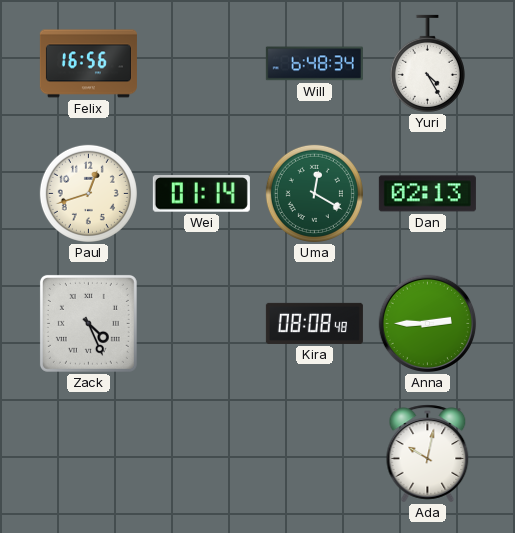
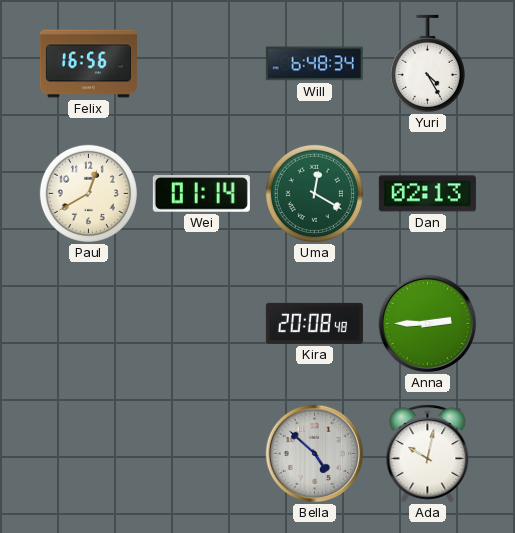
Paul: 12:42 -> 12:40 (88, 193)
Zack: 4:26 -> none (88, 323)
Kira: 08:08 -> 20:08 (314, 323)
Bella: none -> 4:52 (315, 454)
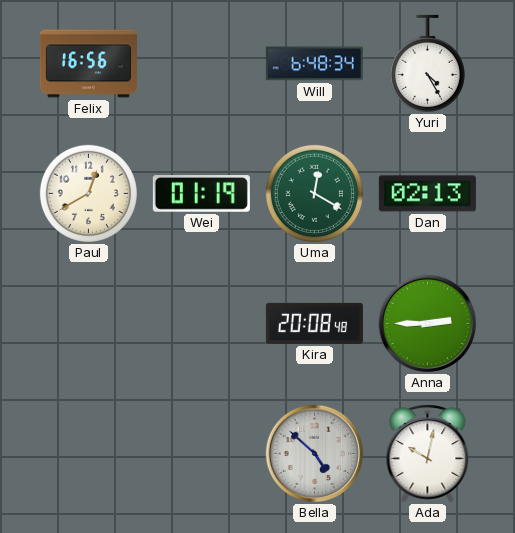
Wei: 01:14 -> 01:19 (201, 194)
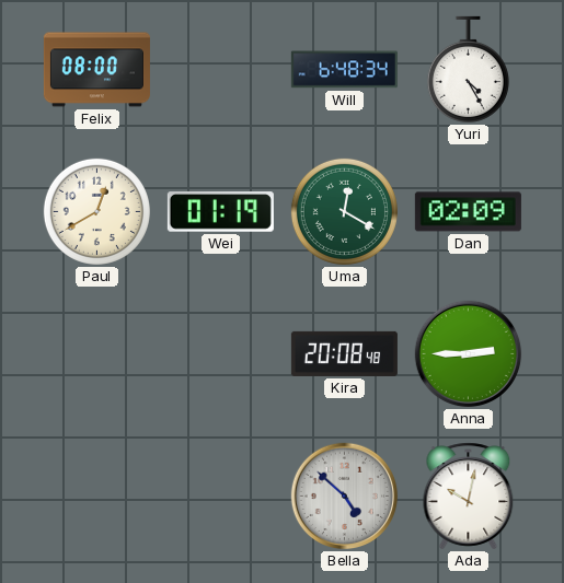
Felix: 16:56 -> 08:00 (96, 70)
Dan: 02:13 -> 02:09 (468, 212)
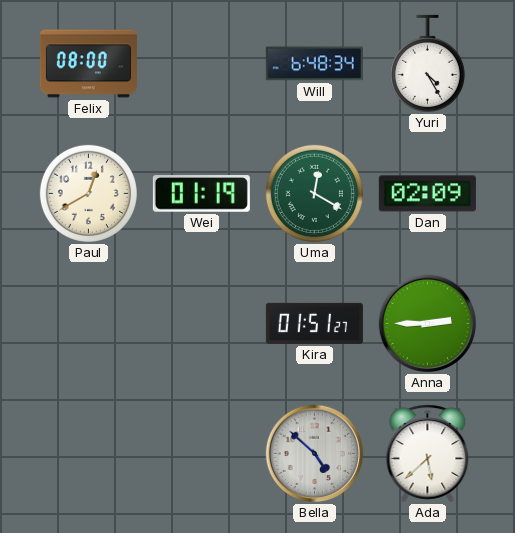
Kira: 20:08 -> 01:51 (314, 323)
Ada: 10:02 -> 5:38 (428, 454)
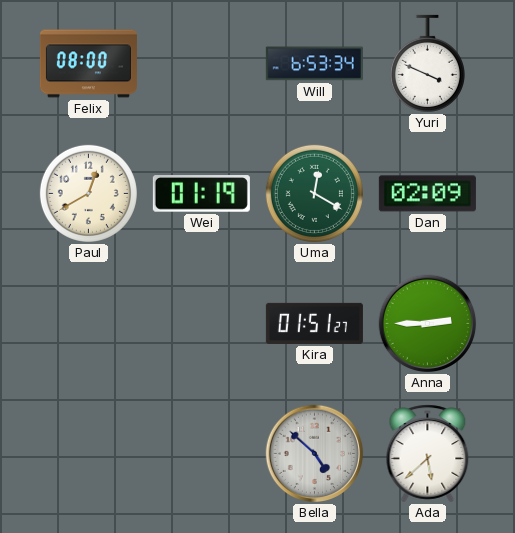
Will: 6:48 -> 6:53 (314, 64)
Yuri: 4:25 -> 3:49 (427, 63)
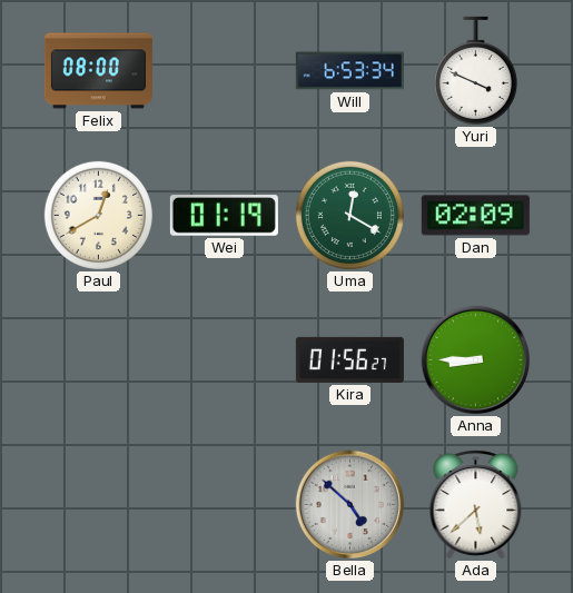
Kira: 01:51 -> 01:56 (349, 359)
Anna: 2:45 -> 8:45 (476, 360)
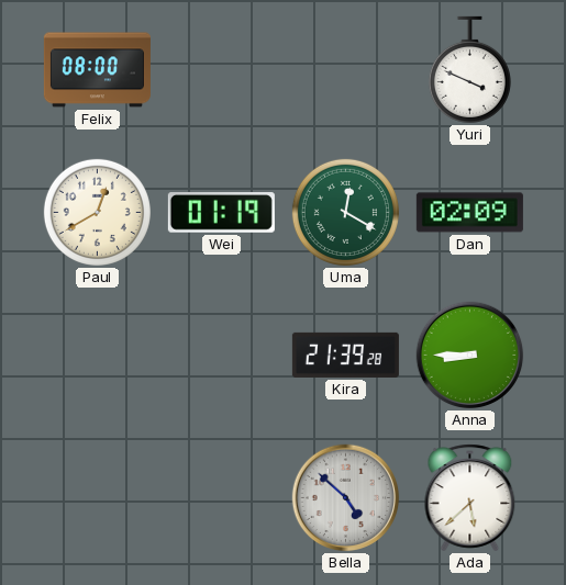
Will: 6:53 -> none (349, 71)
Kira: 01:56 -> 21:39 (345, 355)
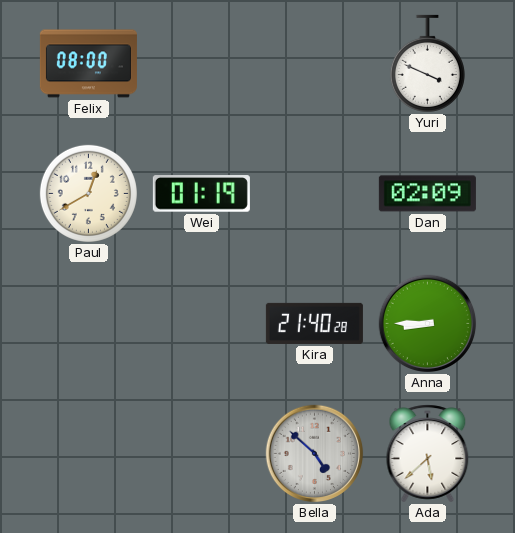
Uma: 12:20 -> none (345, 212)
Kira: 21:39 -> 21:40 (314, 323)
